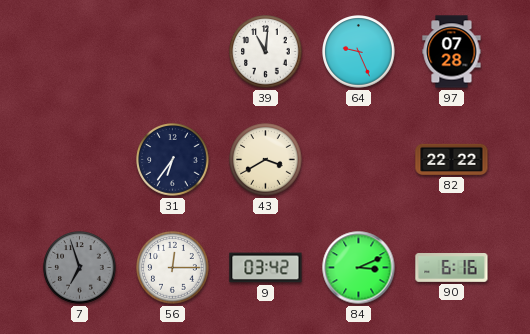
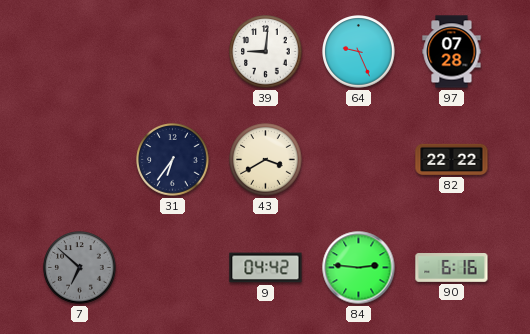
39: 11:01 -> 9:01 (266, 52)
7: 6:57 -> 6:52 (80, 268)
56: 12:15 -> none (173, 268)
9: 03:42 -> 04:42 (266, 268)
84: 3:11 -> 2:46 (359, 268)
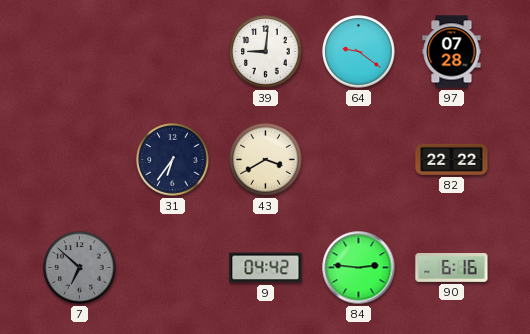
64: 9:26 -> 9:21 (359, 52)
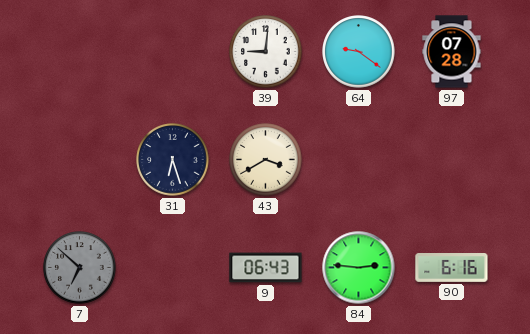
31: 6:36 -> 6:27 (173, 160)
82: 22:22 -> none (452, 159)
9: 04:42 -> 06:43 (266, 268)
